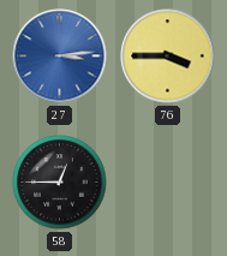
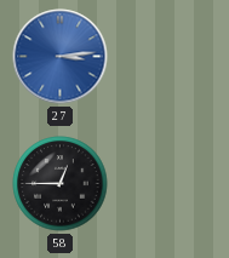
76: 3:45 -> none (168, 56)
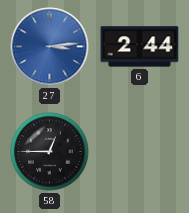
6: none -> 2:44 (140, 47)
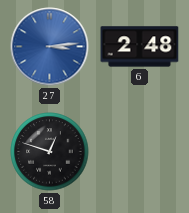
6: 2:44 -> 2:48 (140, 47)
58: 12:45 -> 12:48 (50, 152)
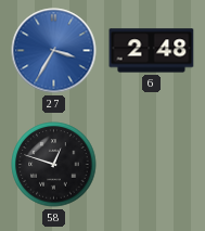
27: 3:14 -> 3:35 (54, 51)
